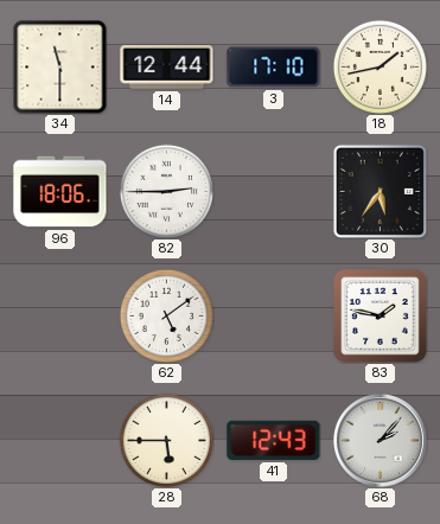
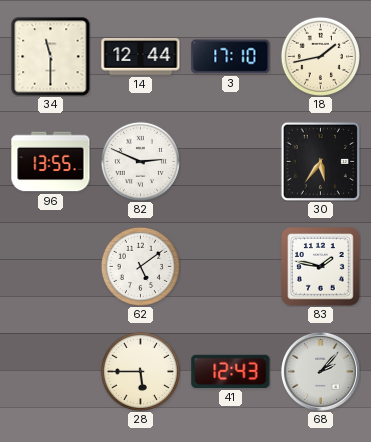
96: 18:06 -> 13:55 (51, 162)
82: 2:45 -> 2:49 (140, 161)
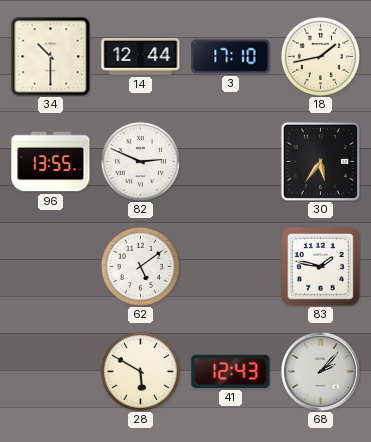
34: 11:30 -> 10:30 (51, 57)
28: 5:45 -> 5:50 (140, 371)
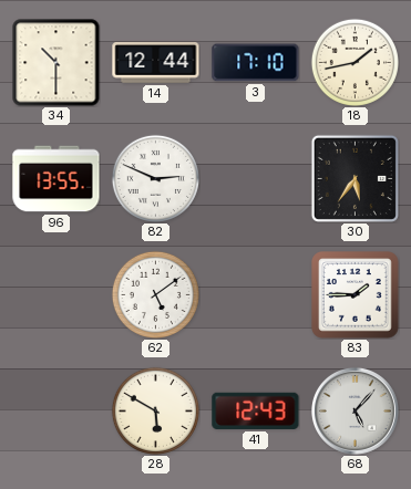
83: 1:47 -> 1:45 (356, 295)
68: 2:07 -> 5:07 (355, 410)
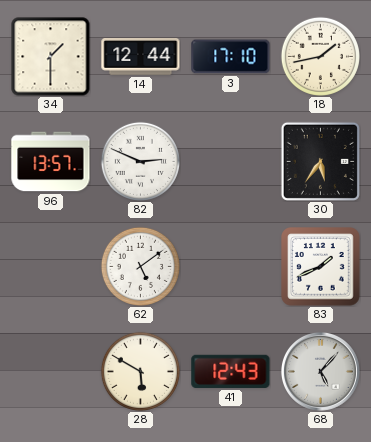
34: 10:30 -> 1:30 (51, 57)
96: 13:55 -> 13:57 (51, 162)
83: 1:45 -> 1:41 (321, 267)
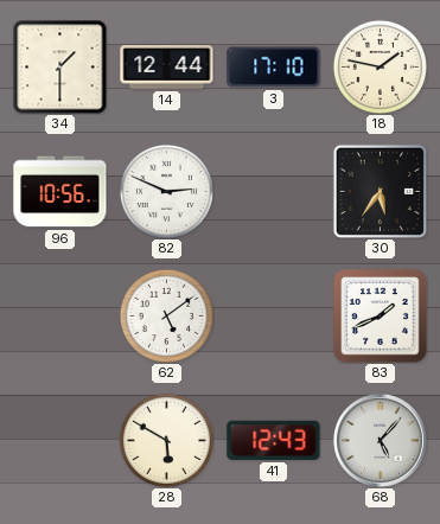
18: 1:43 -> 1:47 (380, 66)
96: 13:57 -> 10:56 (60, 192)
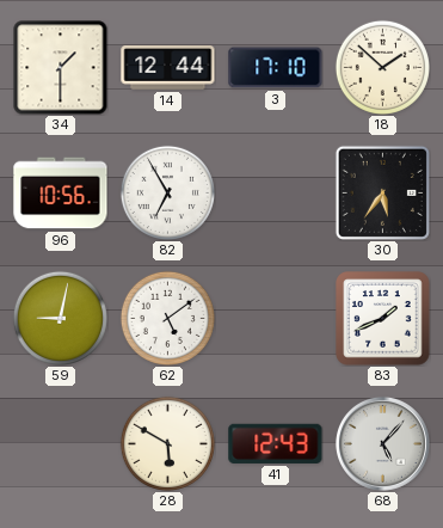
18: 1:47 -> 1:52 (382, 67)
82: 2:49 -> 6:55 (167, 192)
59: none -> 9:02 (60, 318)
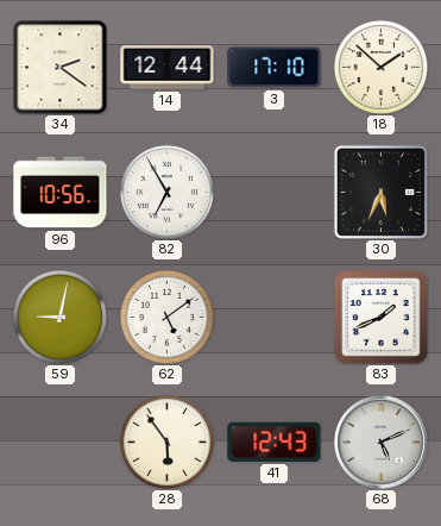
34: 1:30 -> 2:21 (61, 68)
30: 5:36 -> 5:34 (380, 192)
28: 5:50 -> 5:54 (166, 442)
68: 5:07 -> 5:11 (380, 442)
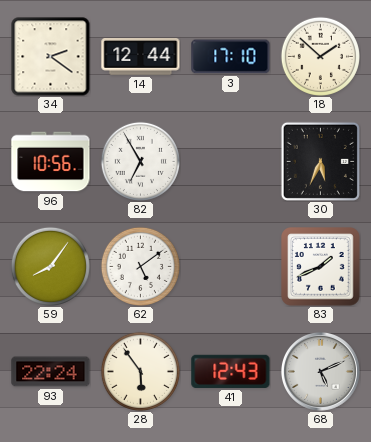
59: 9:02 -> 8:06 (50, 266)
93: none -> 22:24 (51, 372)
